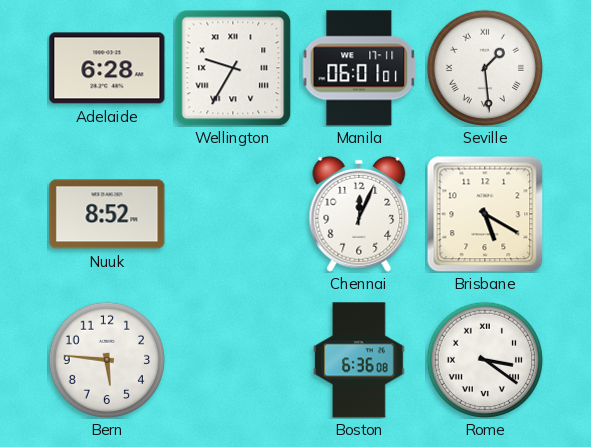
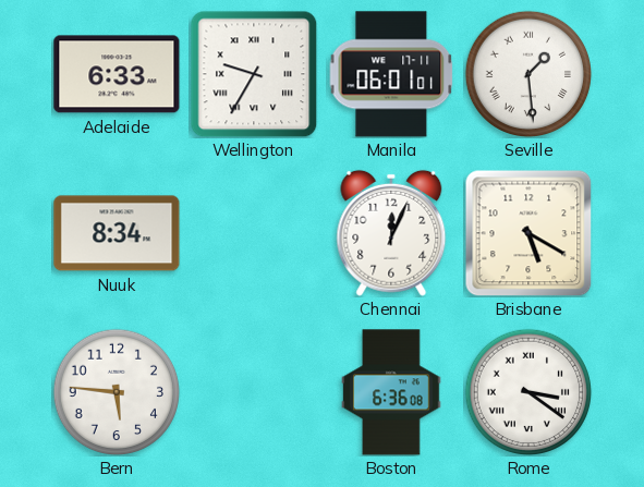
Adelaide: 6:28 -> 6:33 (117, 74)
Nuuk: 8:52 -> 8:34 (117, 233)
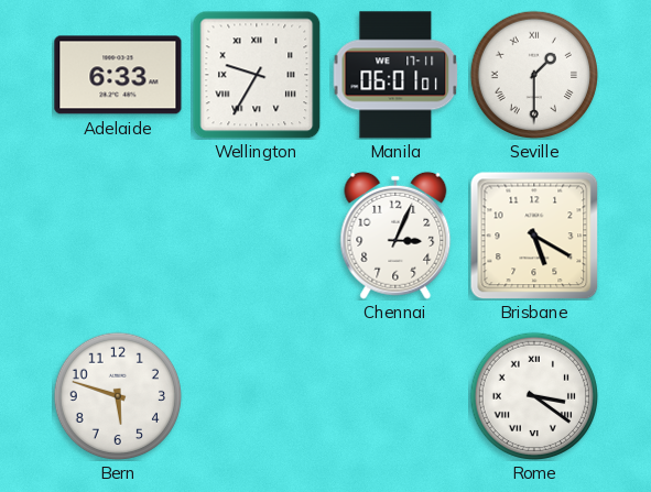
Seville: 1:29 -> 1:30 (533, 74)
Nuuk: 8:34 -> none (117, 233)
Chennai: 12:04 -> 3:04 (395, 236)
Bern: 5:46 -> 5:48 (117, 395)
Boston: 6:36 -> none (391, 392)
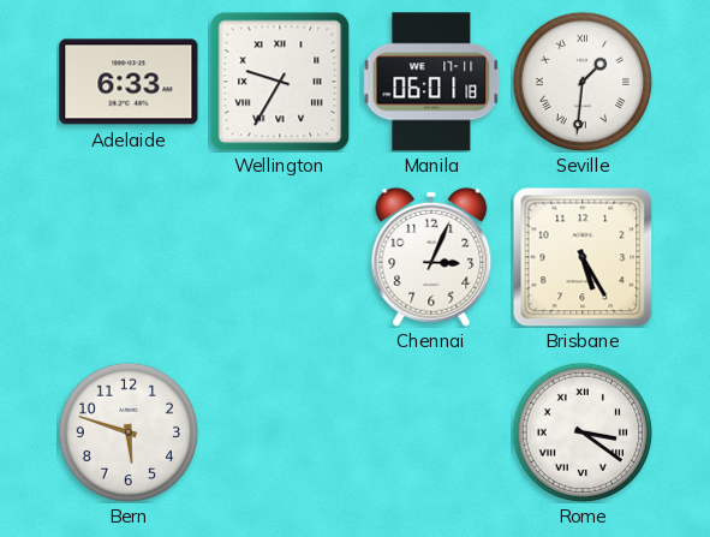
Manila: 06:01:01 -> 06:01:18 (431, 82)
Seville: 1:30 -> 1:31 (581, 80)
Brisbane: 5:20 -> 5:25 (583, 257)
